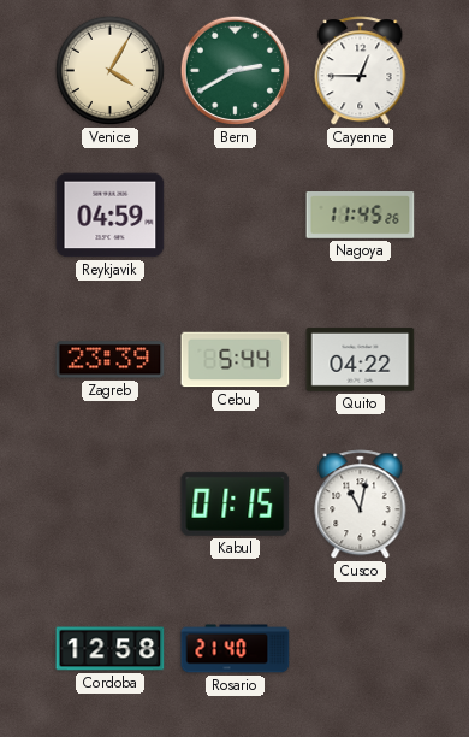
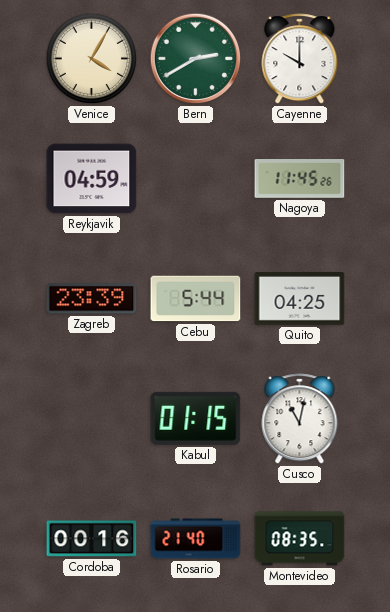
Cayenne: 12:45 -> 10:00 (300, 59)
Quito: 04:22 -> 04:25 (300, 298)
Cordoba: 12:58 -> 00:16 (92, 539)
Montevideo: none -> 08:35 (300, 539)
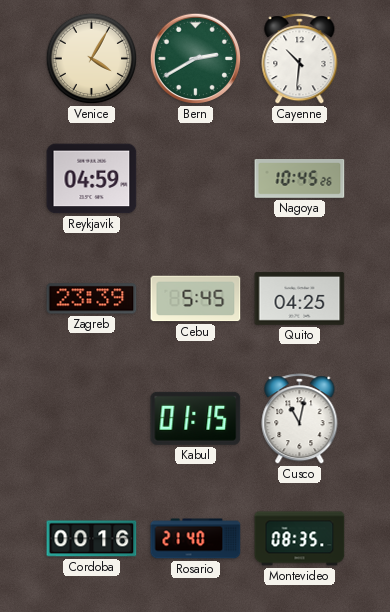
Cayenne: 10:00 -> 10:31 (300, 59)
Nagoya: 11:45 -> 10:45 (300, 179)
Cebu: 5:44 -> 5:45 (196, 299)
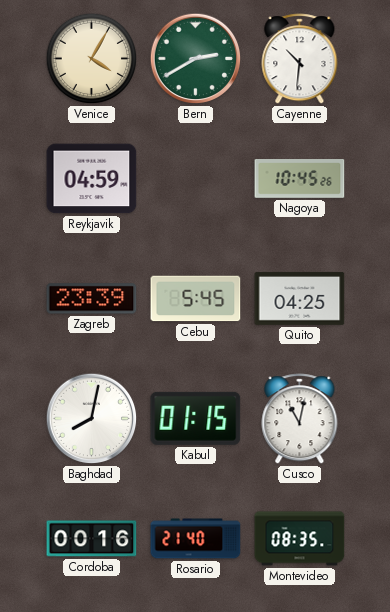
Baghdad: none -> 8:02 (92, 419)
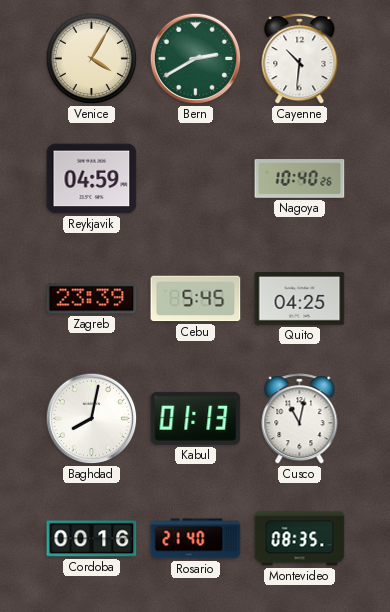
Nagoya: 10:45 -> 10:40 (300, 179)
Kabul: 01:15 -> 01:13 (196, 418)
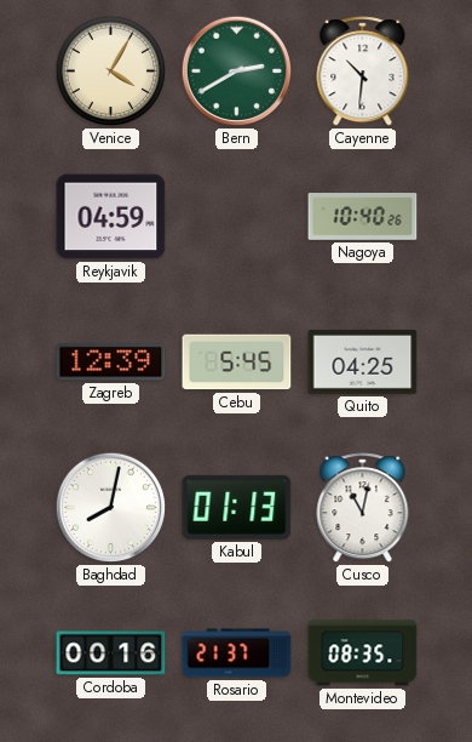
Zagreb: 23:39 -> 12:39 (111, 363)
Rosario: 21:40 -> 21:37 (237, 653)
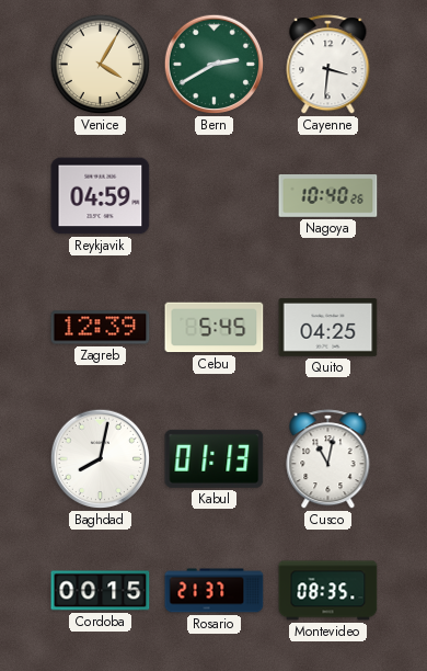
Cayenne: 10:31 -> 3:31 (328, 65)
Cordoba: 00:16 -> 00:15 (101, 591)
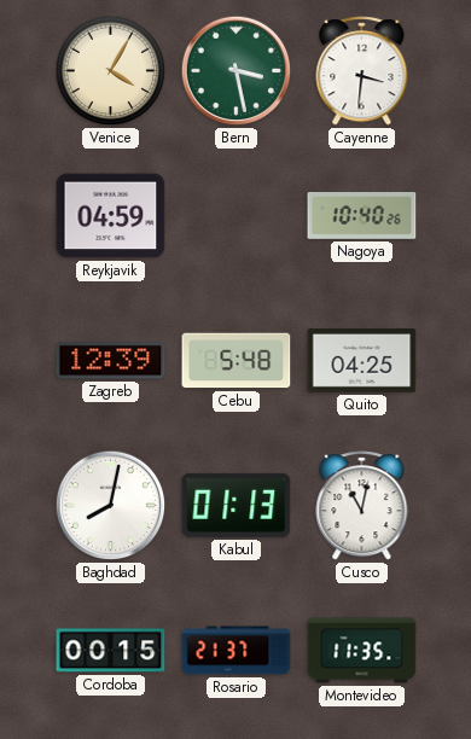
Bern: 2:40 -> 3:28 (237, 71)
Cebu: 5:45 -> 5:48 (237, 361)
Montevideo: 08:35 -> 11:35 (362, 651)
